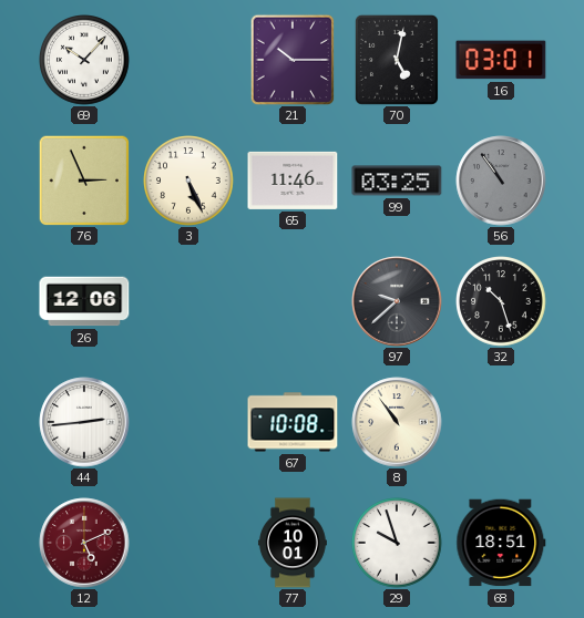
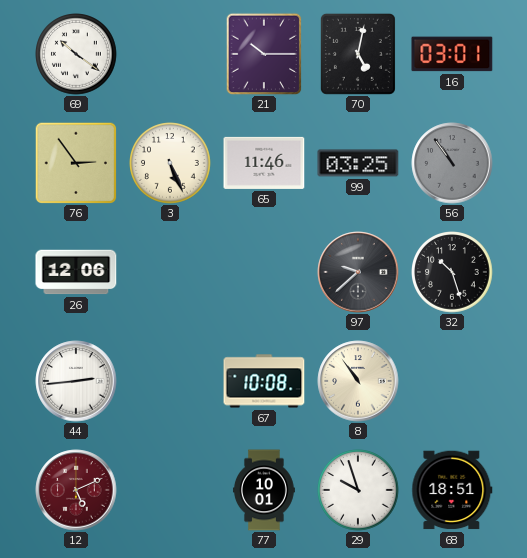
69: 10:07 -> 10:21 (77, 55)
76: 2:56 -> 2:54 (75, 162)
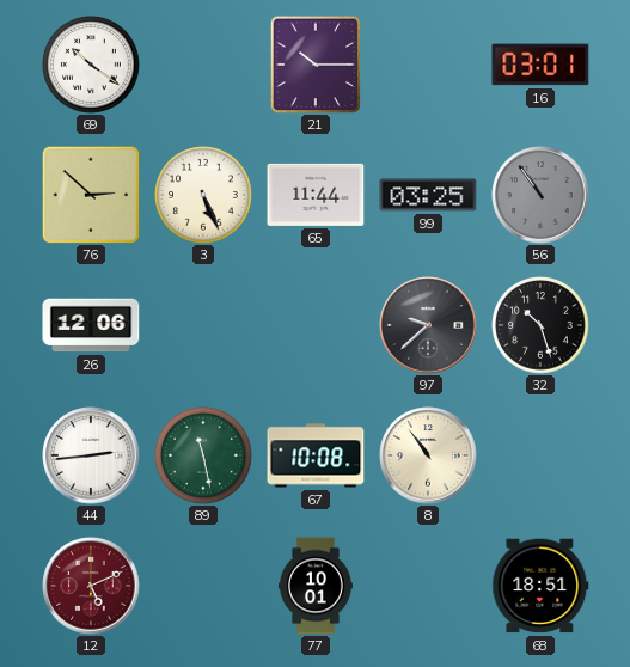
70: 5:02 -> none (358, 54)
76: 2:54 -> 2:52 (90, 194)
65: 11:46 -> 11:44 (316, 195)
89: none -> 11:28 (204, 457)
29: 9:57 -> none (359, 491)
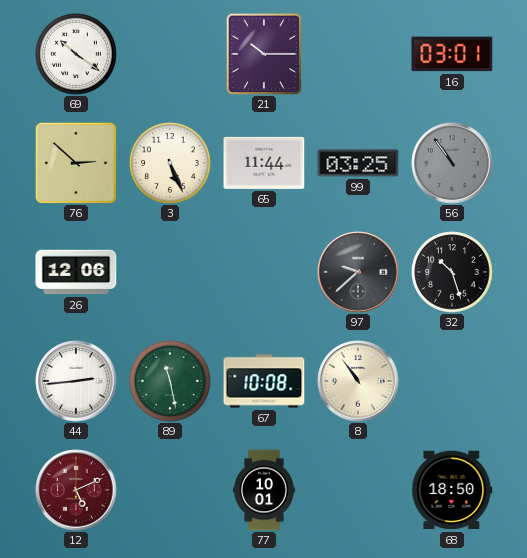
68: 18:51 -> 18:50 (452, 490)
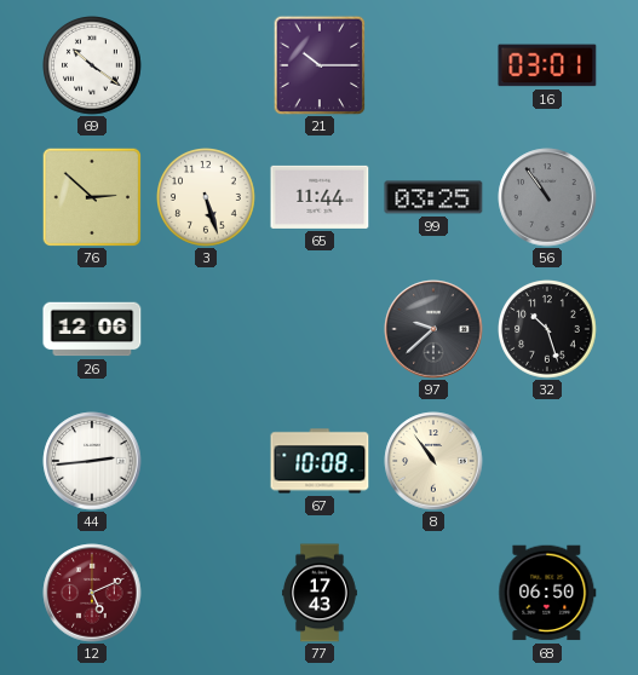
3: 5:26 -> 5:27 (207, 198)
89: 11:28 -> none (171, 382)
77: 10:01 -> 17:43 (320, 593)
68: 18:50 -> 06:50 (547, 593)
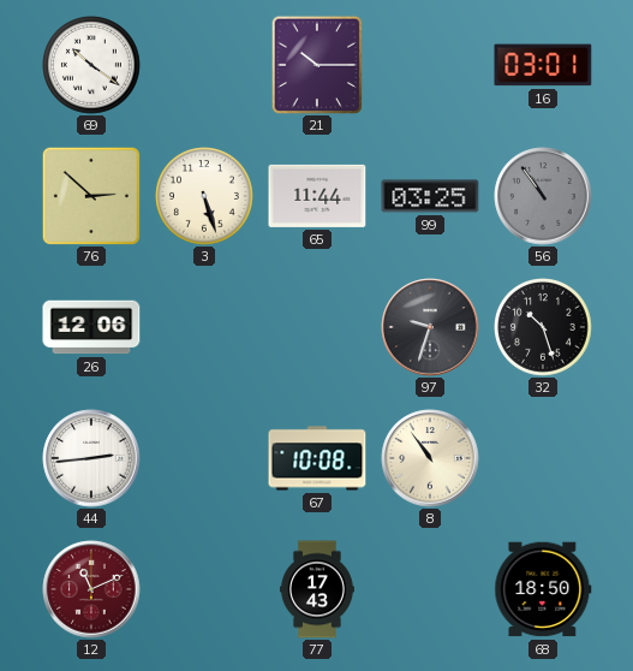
97: 9:38 -> 9:33 (430, 327)
12: 5:11 -> 11:11 (91, 589)
68: 06:50 -> 18:50 (543, 589)
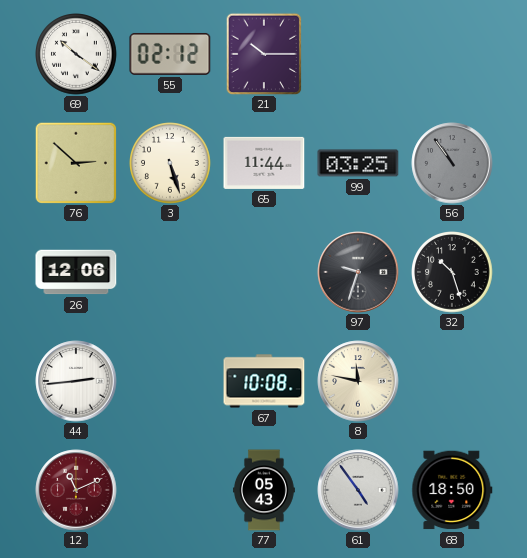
55: none -> 02:12 (170, 54)
16: 03:01 -> none (543, 65)
8: 10:54 -> 11:47 (358, 381)
77: 17:43 -> 05:43 (264, 490)
61: none -> 4:54 (358, 490)
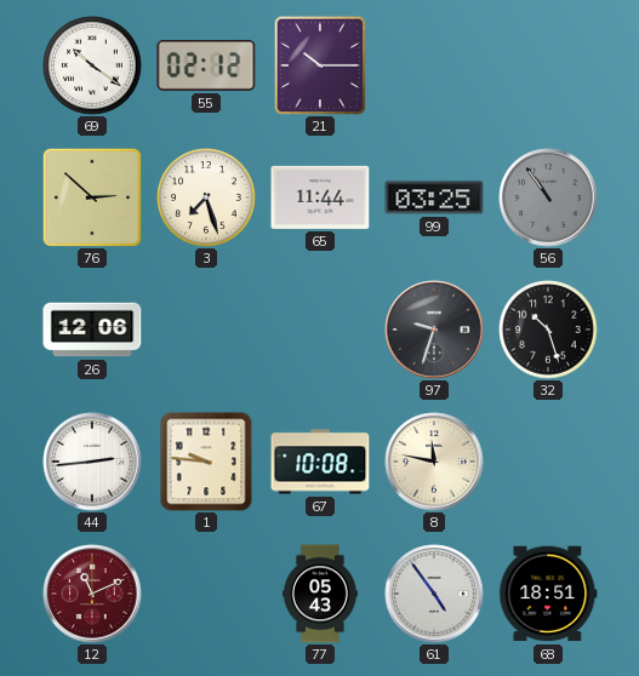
3: 5:27 -> 7:27 (207, 199)
1: none -> 9:46 (206, 462)
68: 18:50 -> 18:51 (548, 594)
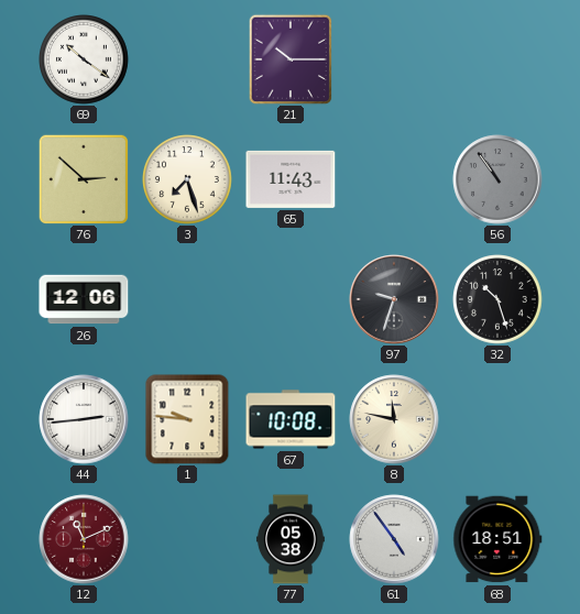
55: 02:12 -> none (206, 65)
65: 11:44 -> 11:43 (291, 179)
99: 03:25 -> none (434, 197)
77: 05:43 -> 05:38 (291, 539)
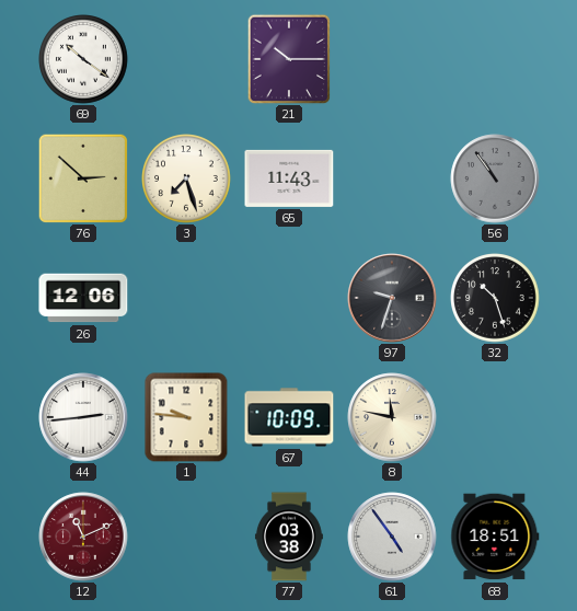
67: 10:08 -> 10:09 (289, 417)
77: 05:38 -> 03:38 (289, 537)
